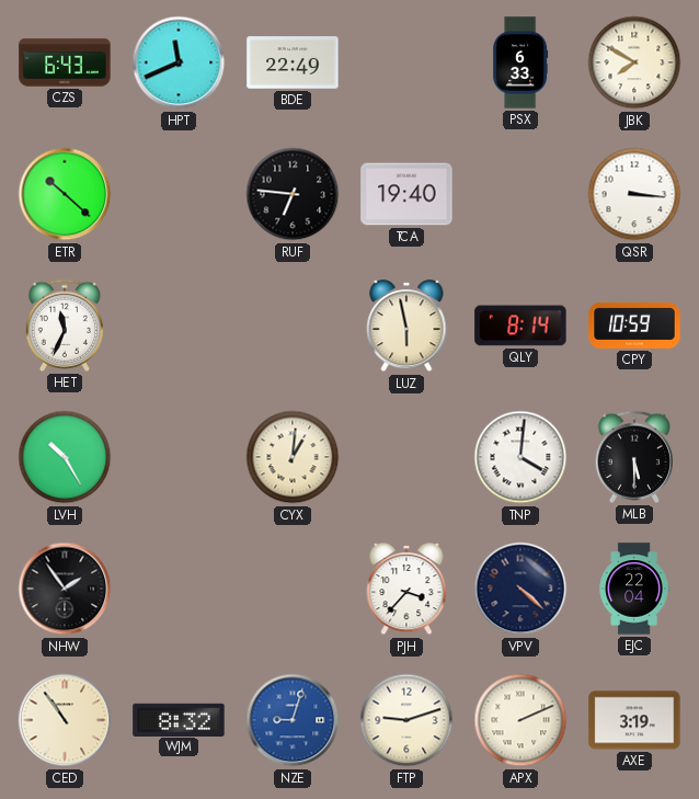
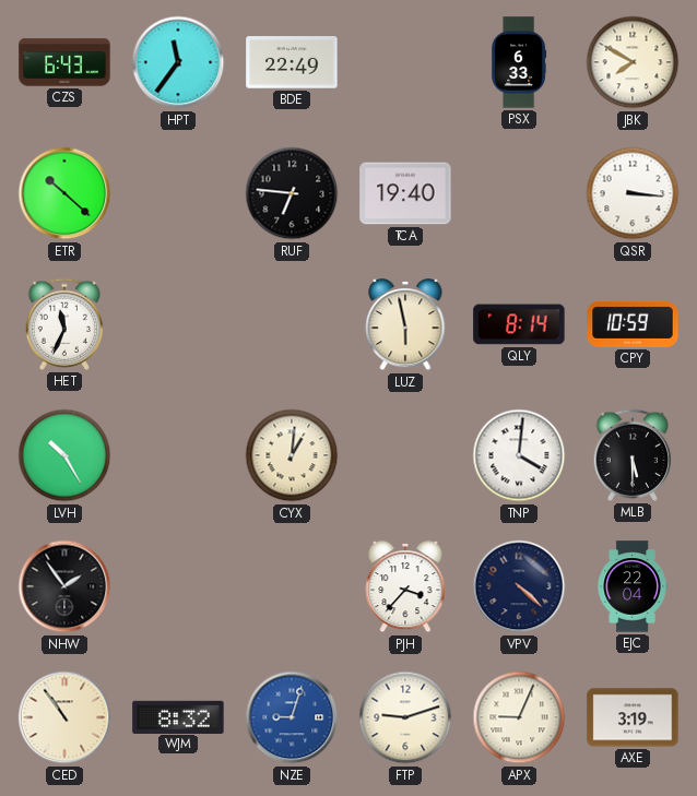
HPT: 11:41 -> 11:36 (178, 62)
APX: 2:11 -> 9:04 (519, 717)
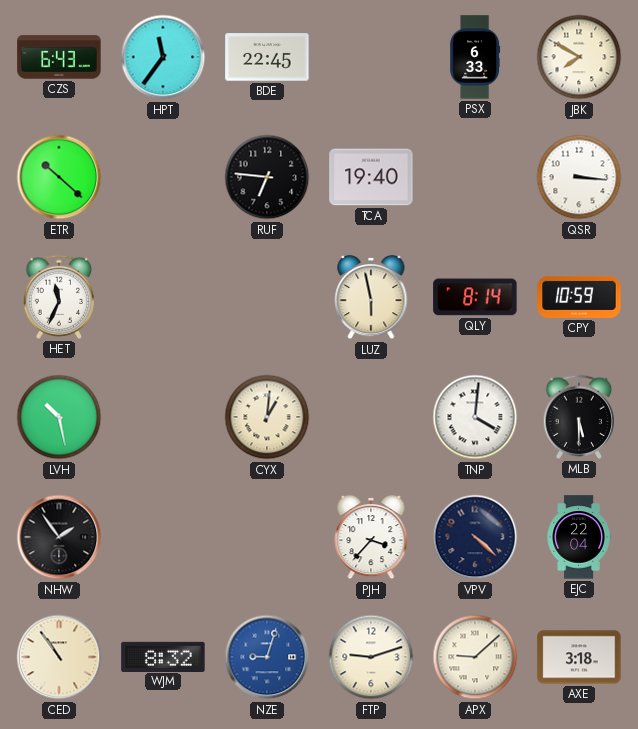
BDE: 22:49 -> 22:45 (267, 57)
LVH: 10:25 -> 10:28 (59, 417)
APX: 9:04 -> 9:08 (475, 657)
AXE: 3:19 -> 3:18 (579, 657)
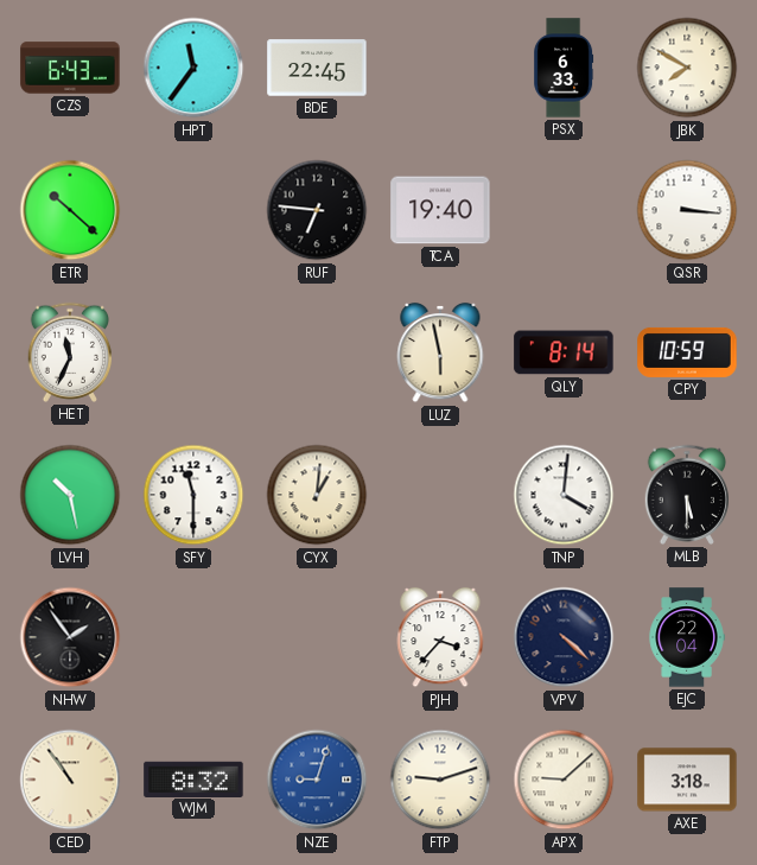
SFY: none -> 11:30 (193, 495)
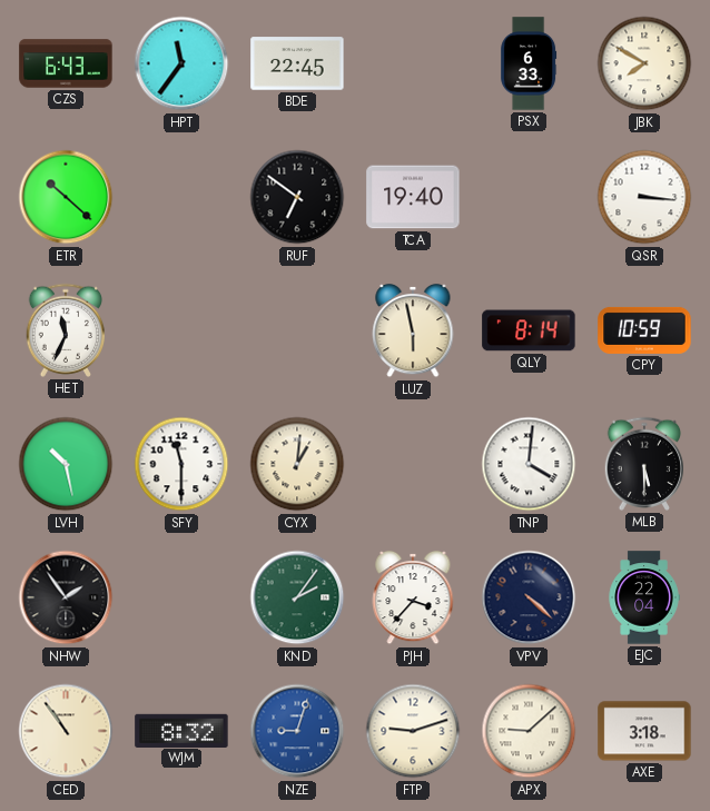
RUF: 6:46 -> 6:51 (297, 197)
KND: none -> 2:06 (297, 597)
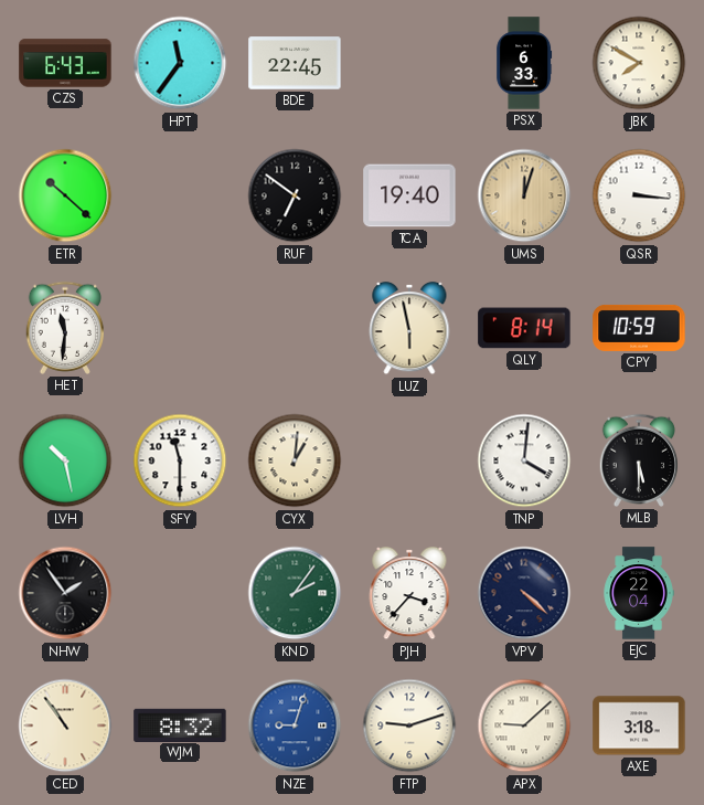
UMS: none -> 12:03 (524, 195)
HET: 11:34 -> 11:31 (65, 328)
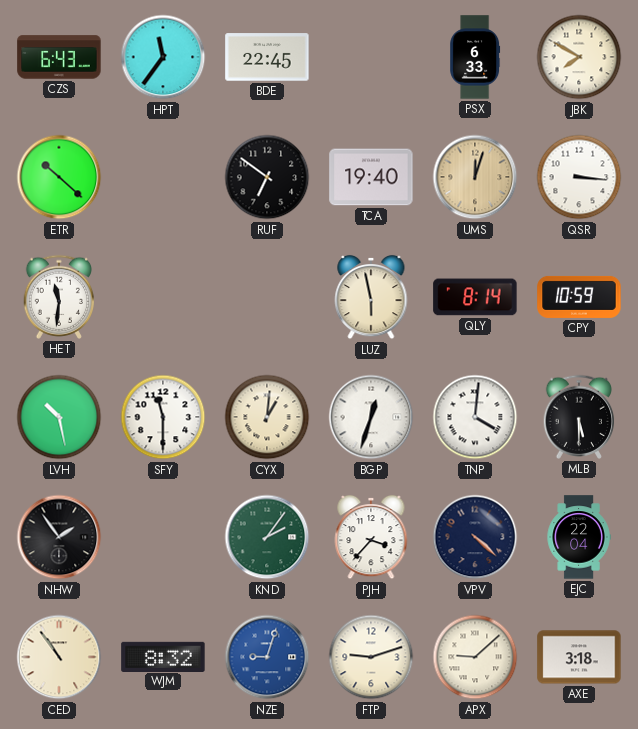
BGP: none -> 12:33 (371, 417)
